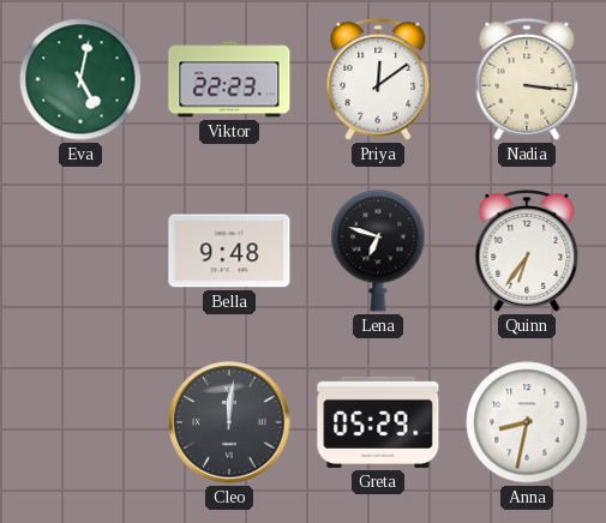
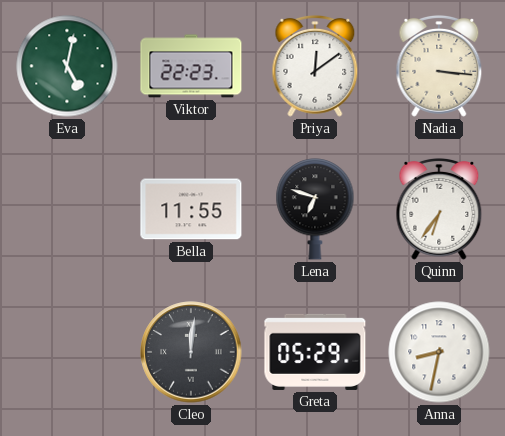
Bella: 9:48 -> 11:55 (191, 209)
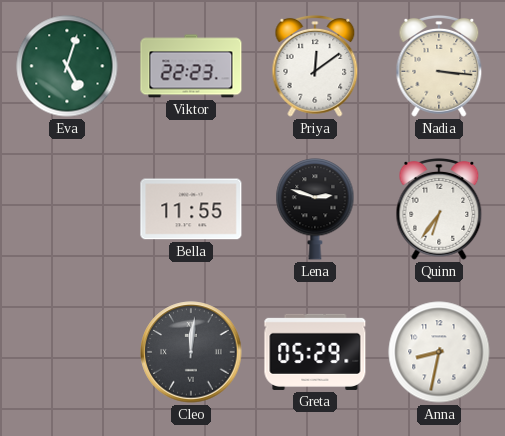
Eva: 5:02 -> 5:03 (67, 66)
Lena: 6:48 -> 2:48 (315, 209)
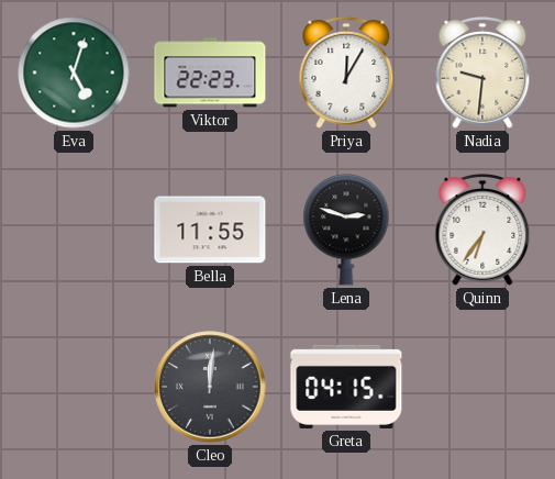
Priya: 12:09 -> 12:05 (346, 73)
Nadia: 3:16 -> 9:31 (482, 73)
Greta: 05:29 -> 04:15 (346, 387)
Anna: 8:32 -> none (439, 352)
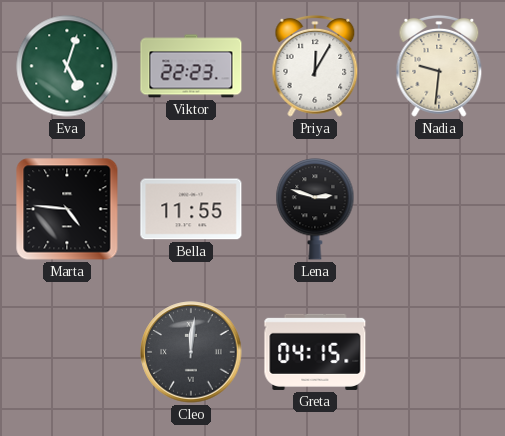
Marta: none -> 4:46 (67, 209)
Quinn: 6:36 -> none (482, 230)
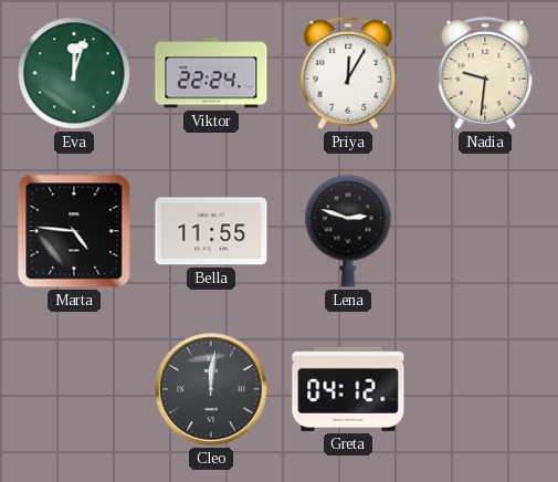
Eva: 5:03 -> 12:03 (74, 73)
Viktor: 22:23 -> 22:24 (211, 73)
Greta: 04:15 -> 04:12 (348, 389)
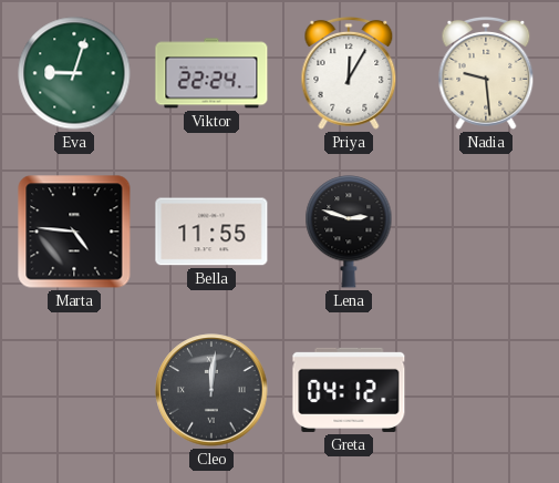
Eva: 12:03 -> 9:03 (74, 73)
Nadia: 9:31 -> 9:29 (486, 73)
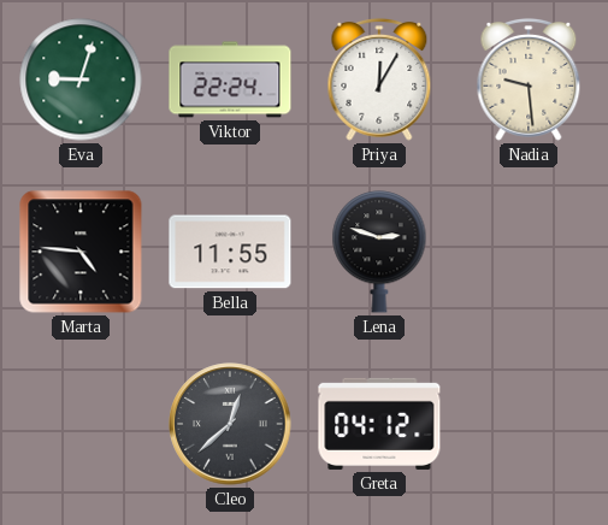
Cleo: 12:01 -> 12:38 (230, 424)
